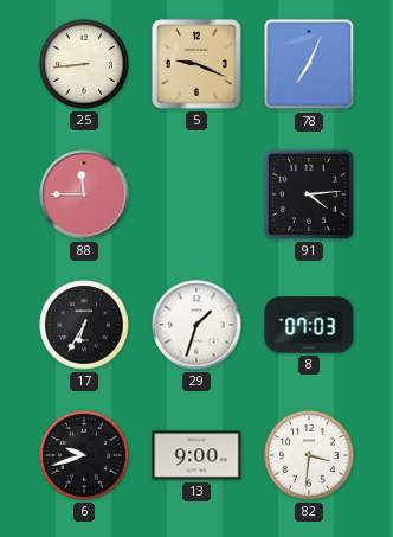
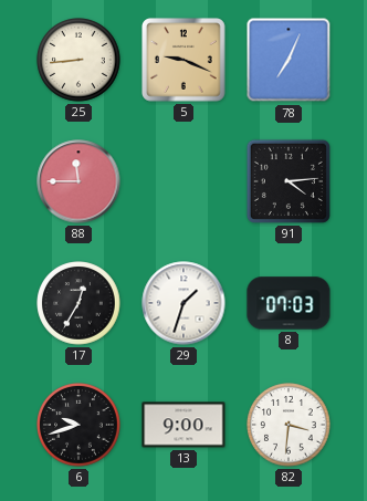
17: 6:35 -> 12:35 (78, 303)
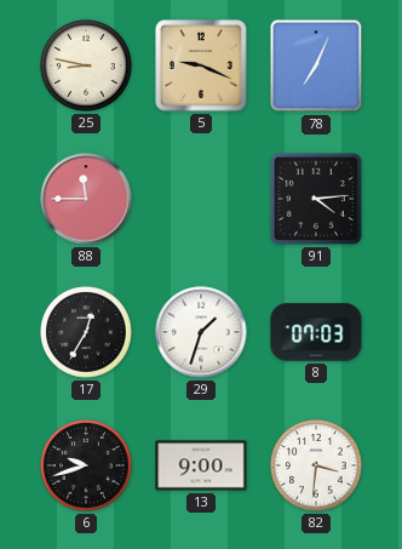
25: 8:44 -> 8:47 (86, 65)
